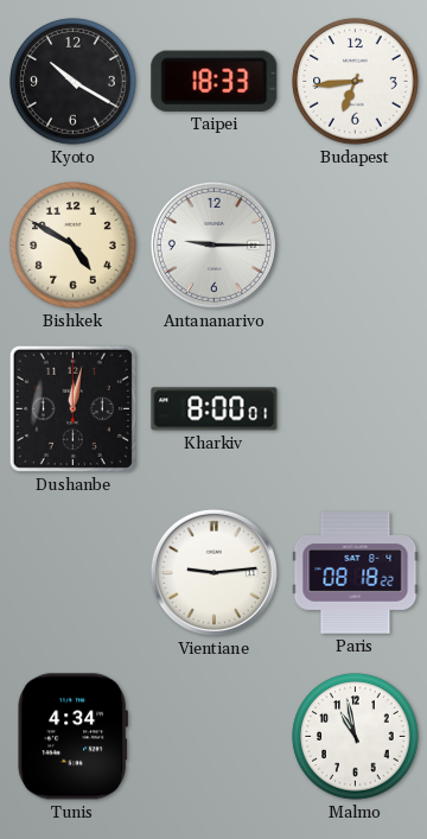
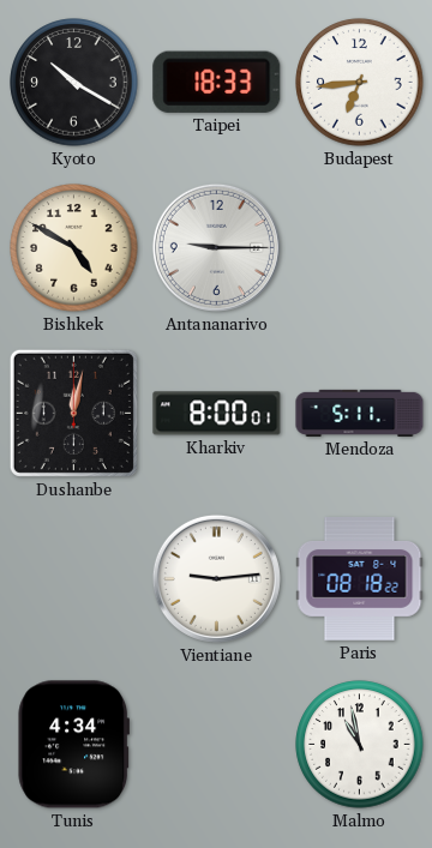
Mendoza: none -> 5:11 (360, 413)
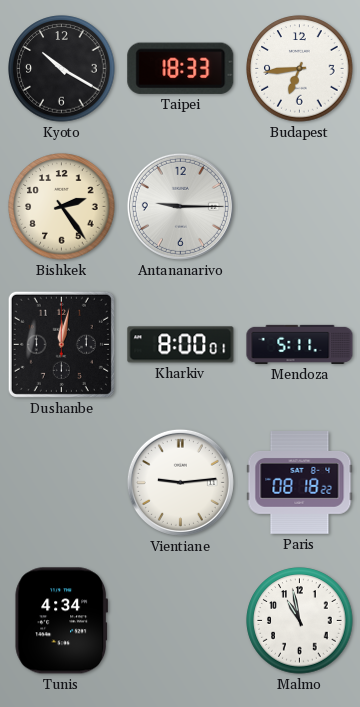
Bishkek: 4:50 -> 2:24 (62, 207)
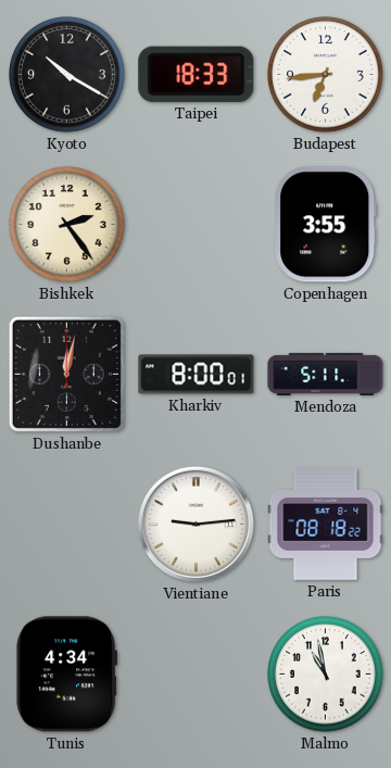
Antananarivo: 9:15 -> none (180, 206)
Copenhagen: none -> 3:55 (326, 225)
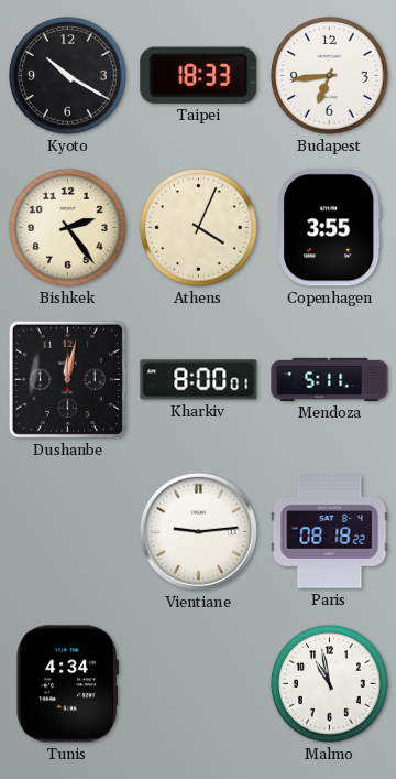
Athens: none -> 4:04 (199, 228)
